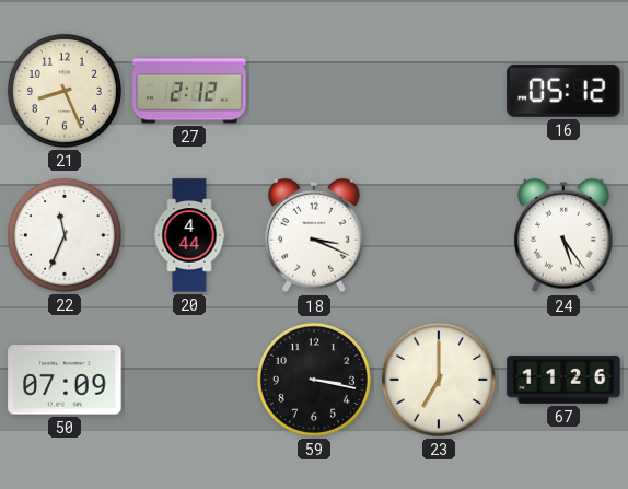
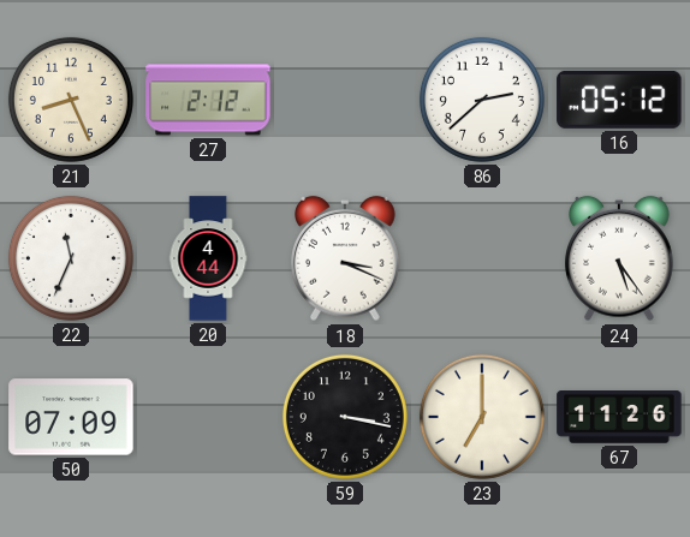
86: none -> 2:38 (482, 100)
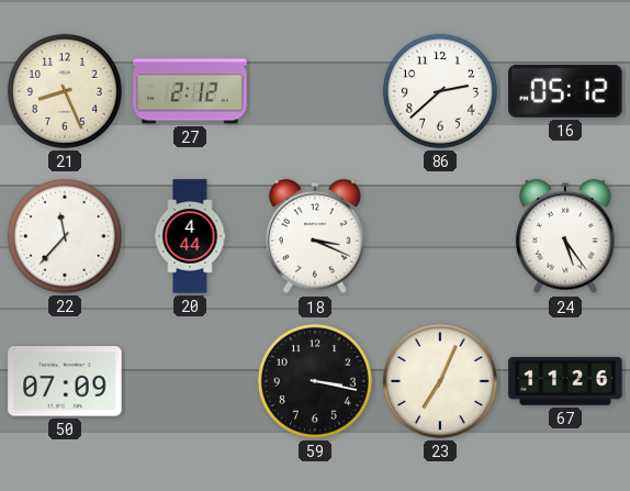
22: 11:34 -> 11:37 (65, 236)
23: 7:00 -> 7:04 (440, 381)
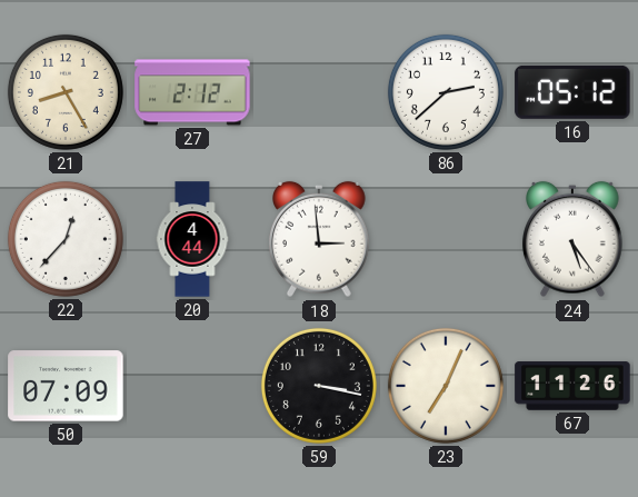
21: 8:26 -> 8:25 (66, 92)
22: 11:37 -> 12:37 (66, 239)
18: 3:19 -> 2:59 (320, 239)
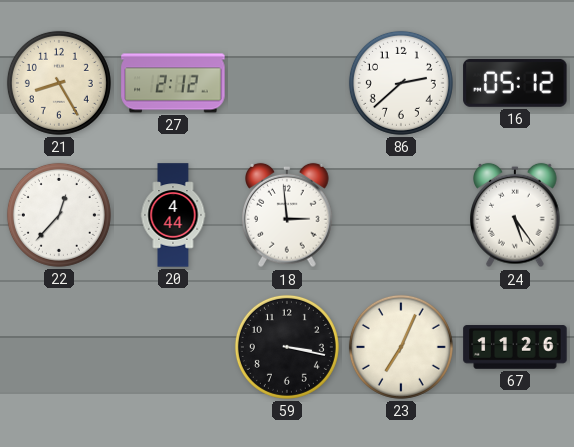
50: 07:09 -> none (66, 386)
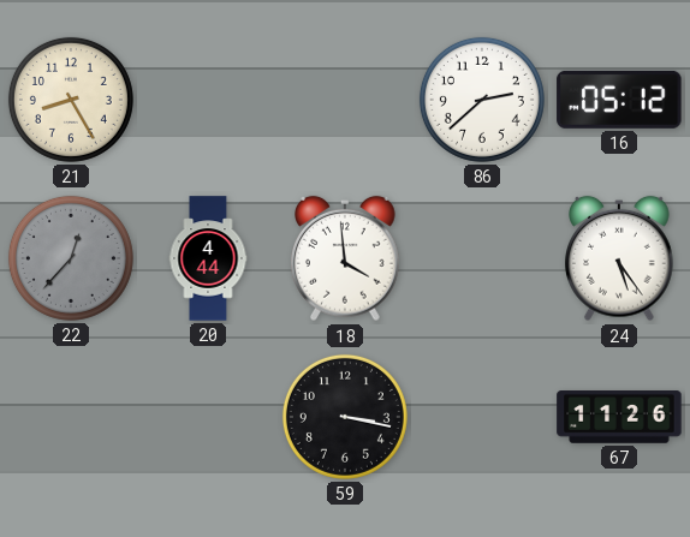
27: 2:12 -> none (173, 83)
22 dial: white -> grey (71, 258)
18: 2:59 -> 3:59 (346, 258)
23: 7:04 -> none (401, 347)
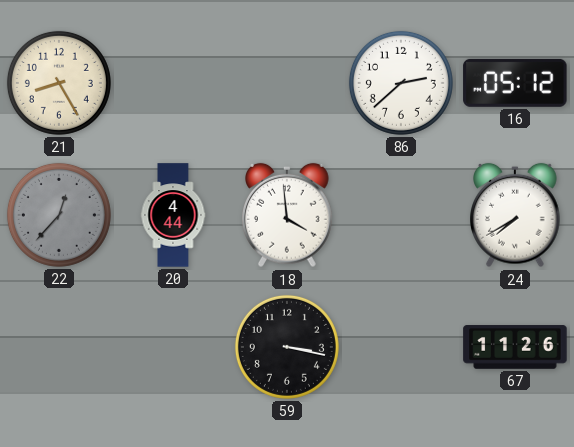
24: 5:24 -> 7:40 (516, 215)
